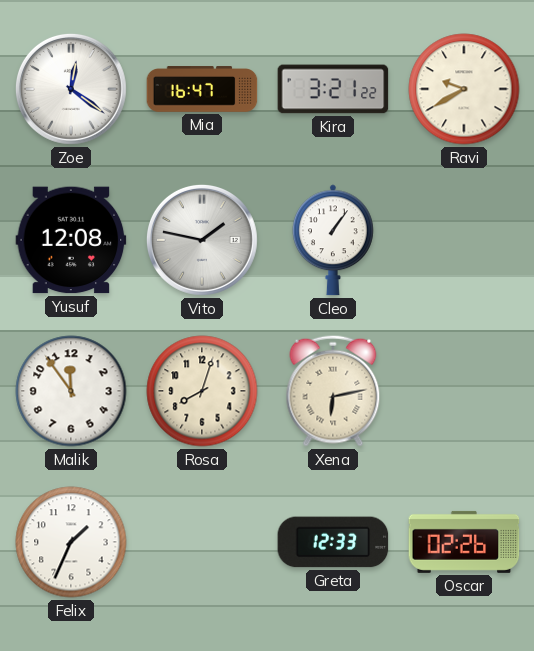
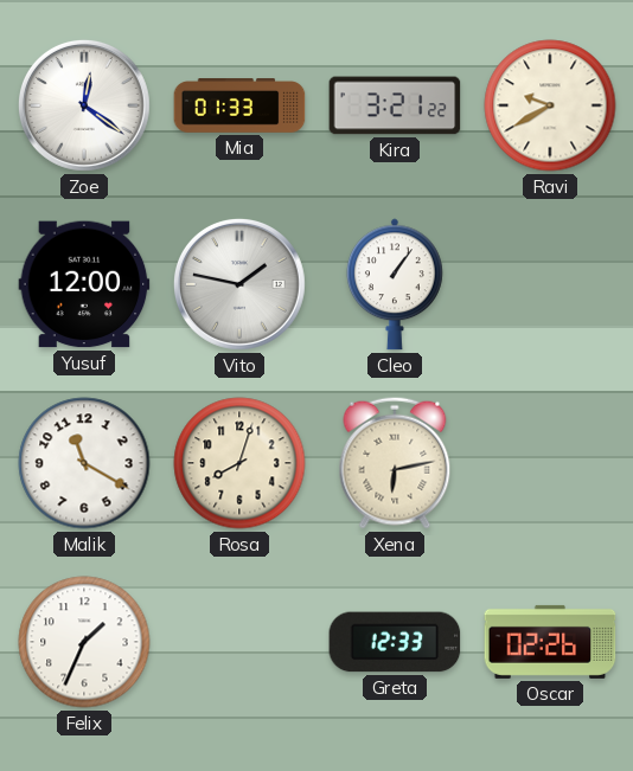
Mia: 16:47 -> 01:33 (239, 105)
Yusuf: 12:08 -> 12:00 (84, 284)
Malik: 11:54 -> 11:20 (84, 463)
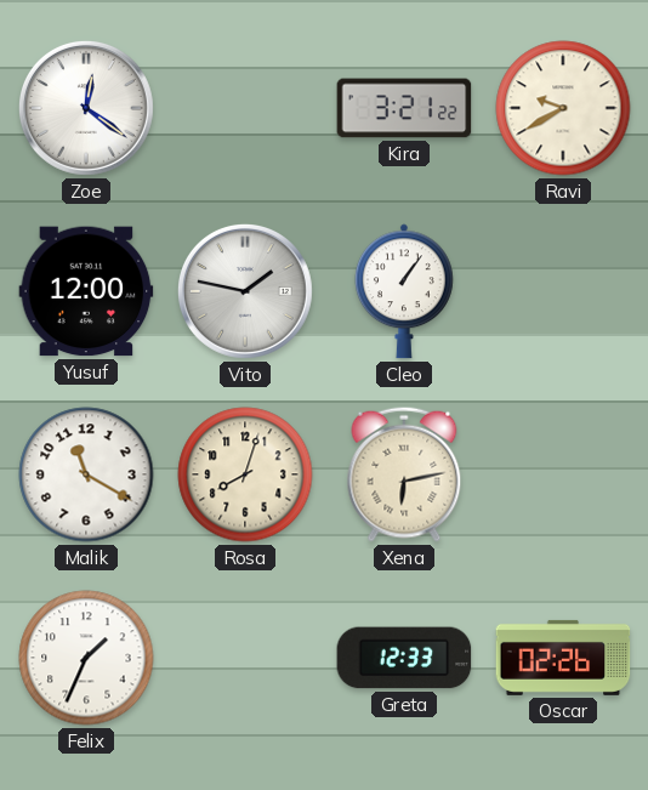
Mia: 01:33 -> none (239, 105)
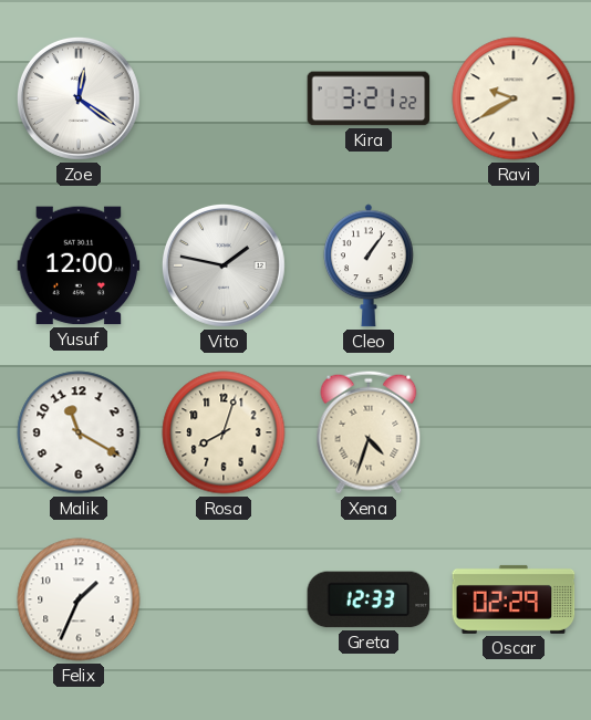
Xena: 6:13 -> 4:33 (369, 432)
Oscar: 02:26 -> 02:29 (514, 599)
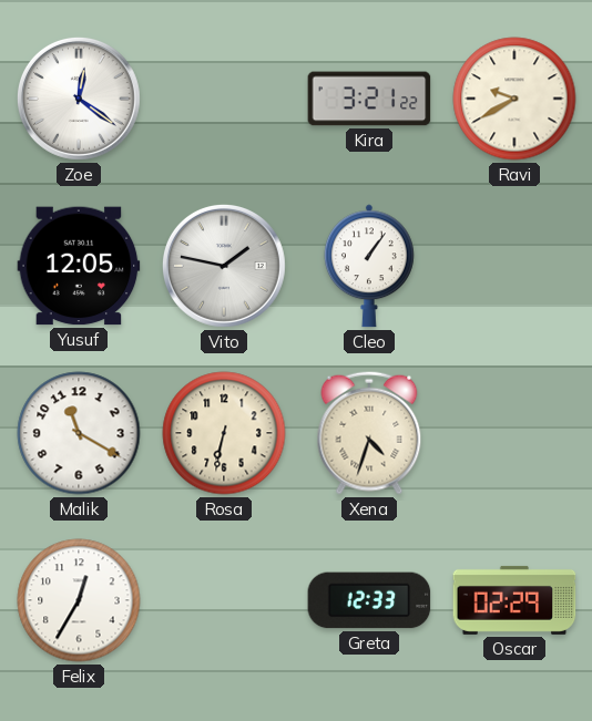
Yusuf: 12:00 -> 12:05 (79, 266)
Rosa: 8:03 -> 6:32 (224, 433)
Felix: 1:34 -> 12:35 (79, 600)
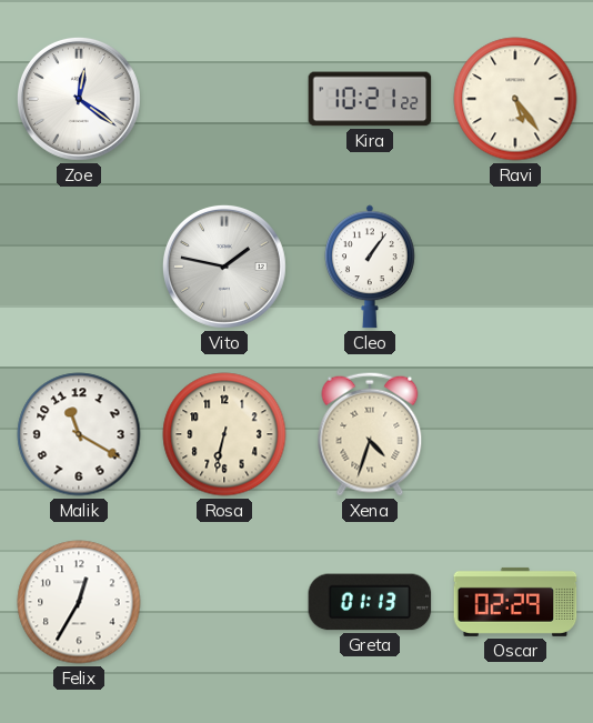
Kira: 3:21 -> 10:21 (370, 99)
Ravi: 9:40 -> 5:24 (515, 99)
Yusuf: 12:05 -> none (79, 266)
Greta: 12:33 -> 01:13 (370, 602)
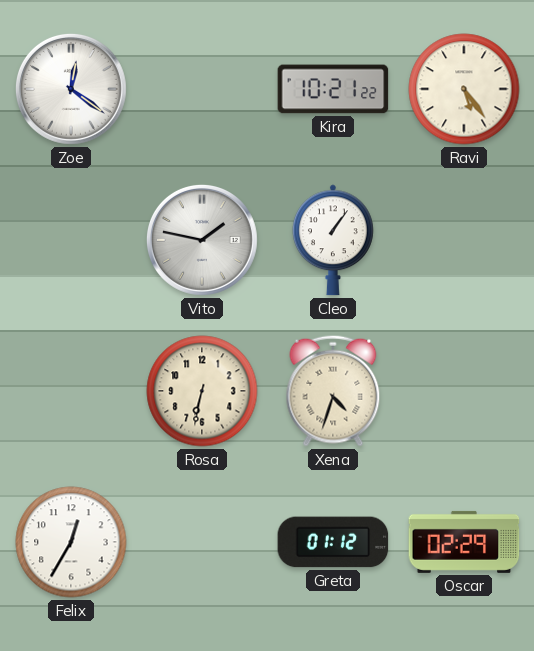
Malik: 11:20 -> none (79, 434)
Greta: 01:13 -> 01:12 (333, 542)
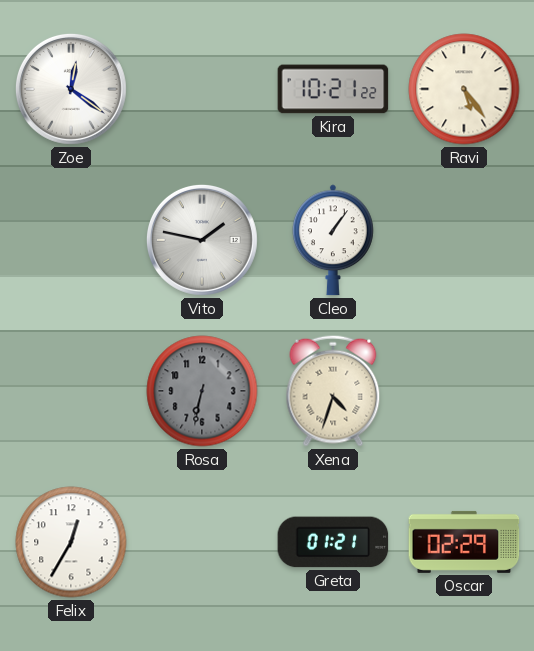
Rosa dial: cream -> grey (202, 391)
Greta: 01:12 -> 01:21 (333, 542)
